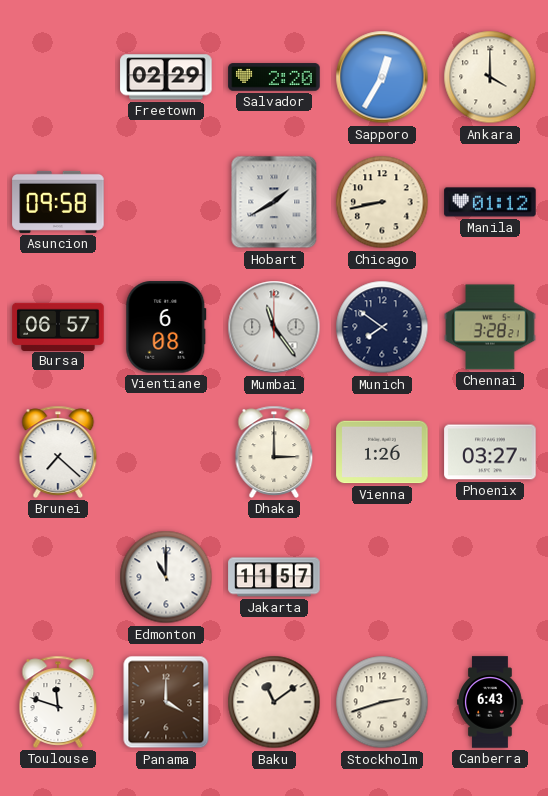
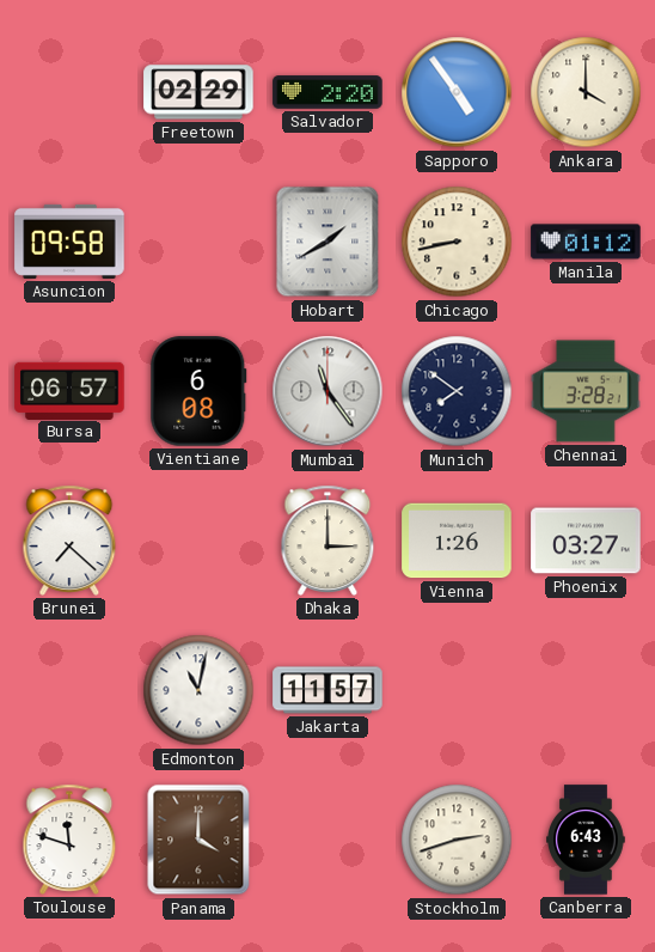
Sapporo: 12:35 -> 4:54 (457, 92)
Edmonton: 11:00 -> 11:02 (198, 690)
Baku: 11:09 -> none (274, 702)
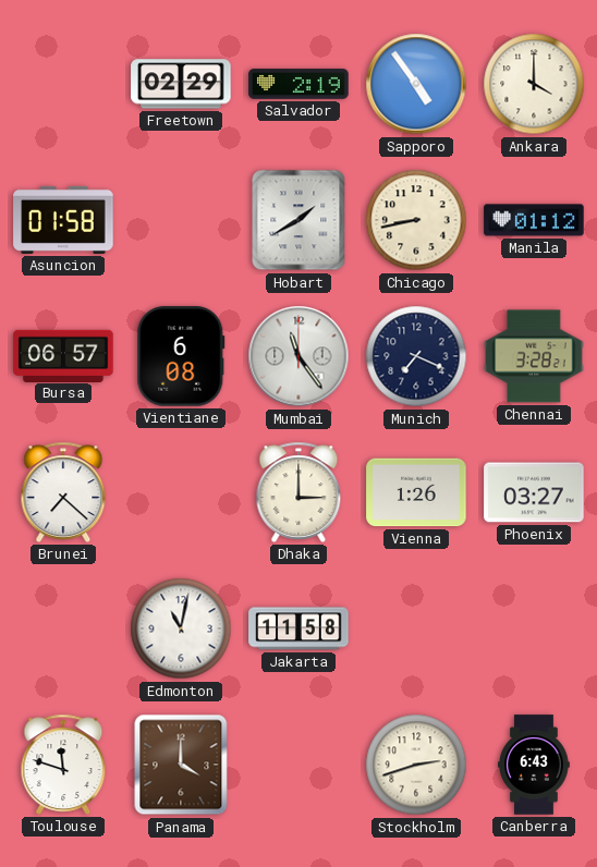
Salvador: 2:20 -> 2:19 (298, 84)
Asuncion: 09:58 -> 01:58 (63, 220)
Munich: 7:51 -> 7:19 (416, 356)
Jakarta: 11:57 -> 11:58 (298, 628)
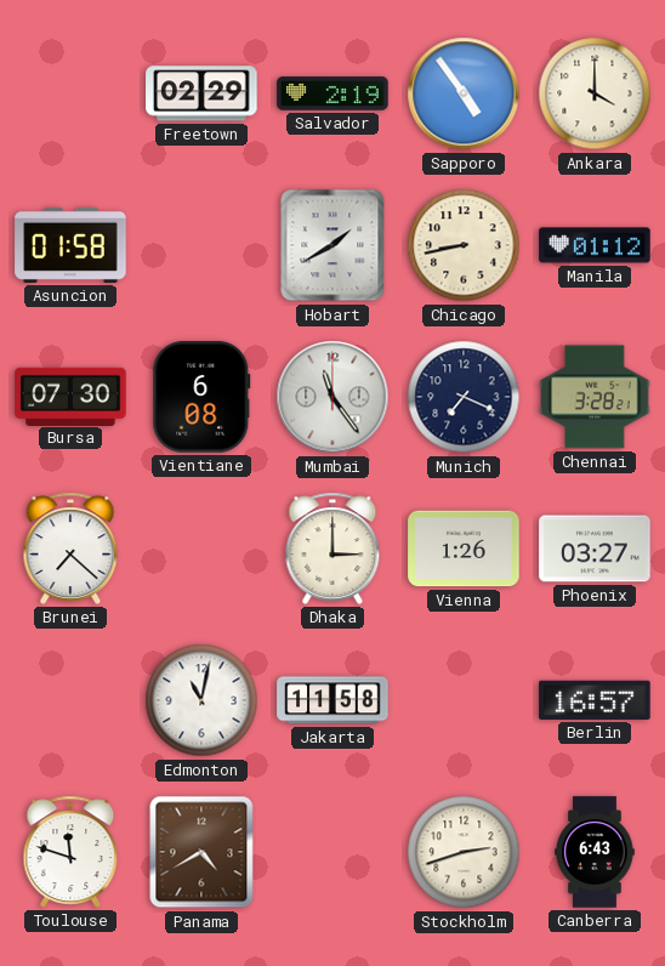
Bursa: 06:57 -> 07:30 (70, 396)
Berlin: none -> 16:57 (595, 700)
Panama: 4:00 -> 4:40 (201, 852)
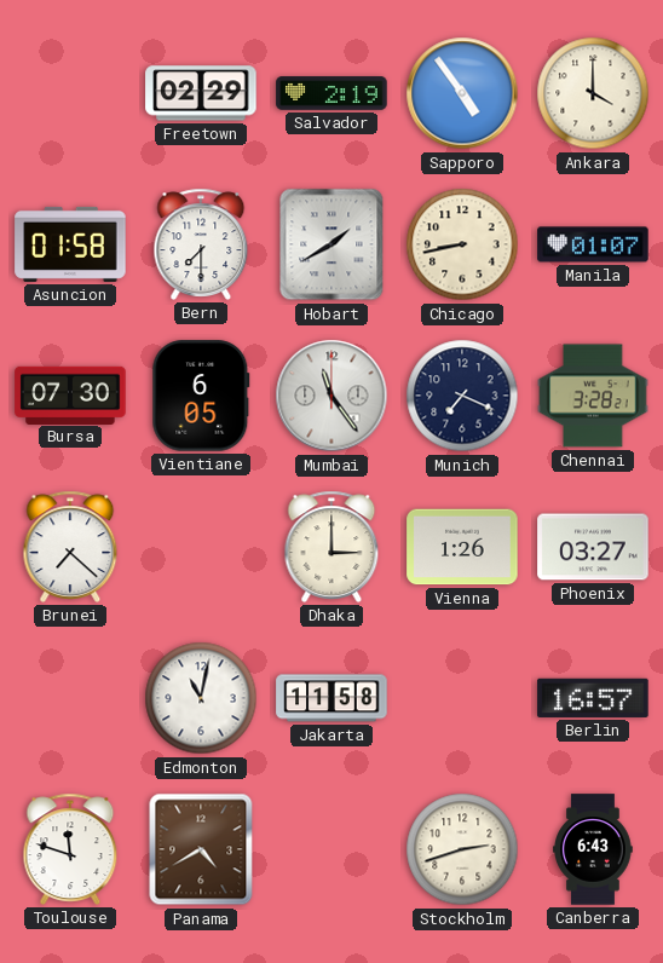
Bern: none -> 7:30 (201, 244)
Manila: 01:12 -> 01:07 (593, 244)
Vientiane: 6:08 -> 6:05 (201, 396)
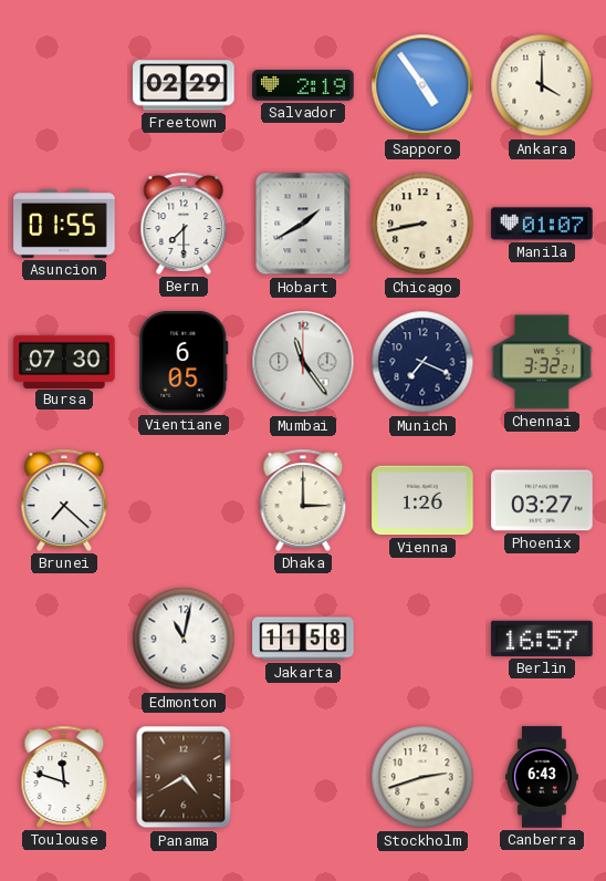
Asuncion: 01:58 -> 01:55 (64, 224)
Chennai: 3:28 -> 3:32 (542, 362)
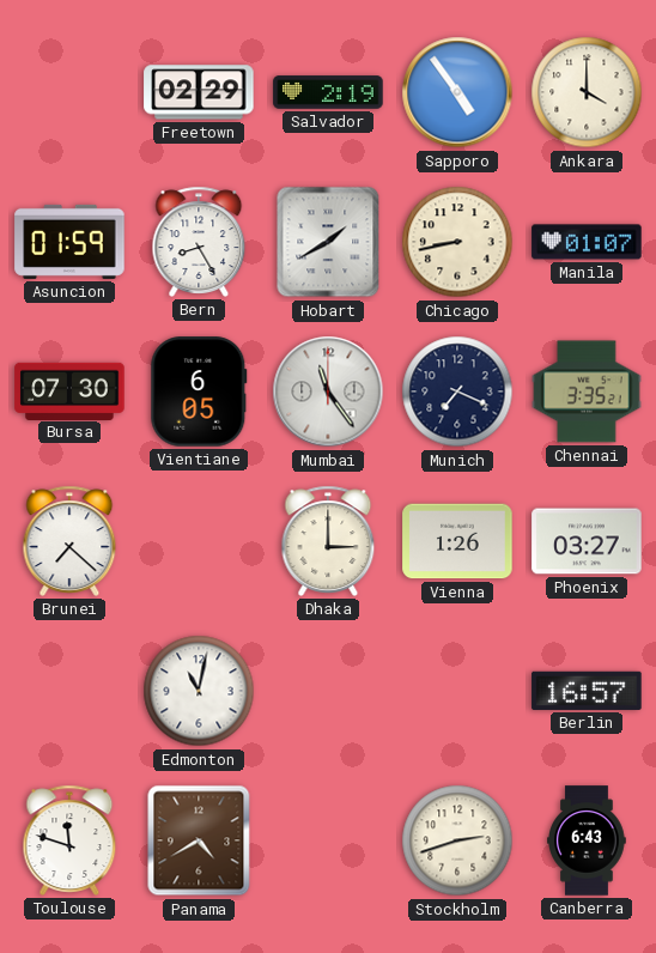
Asuncion: 01:55 -> 01:59 (69, 242)
Bern: 7:30 -> 8:25 (199, 242)
Chennai: 3:32 -> 3:35 (587, 391)
Jakarta: 11:58 -> none (303, 639)
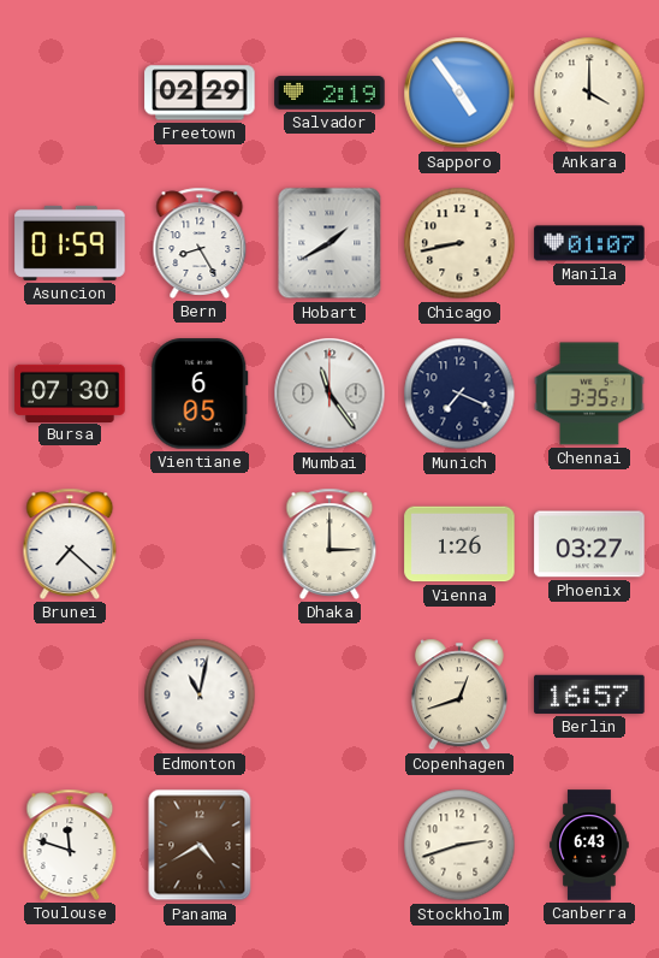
Copenhagen: none -> 12:42 (459, 694)
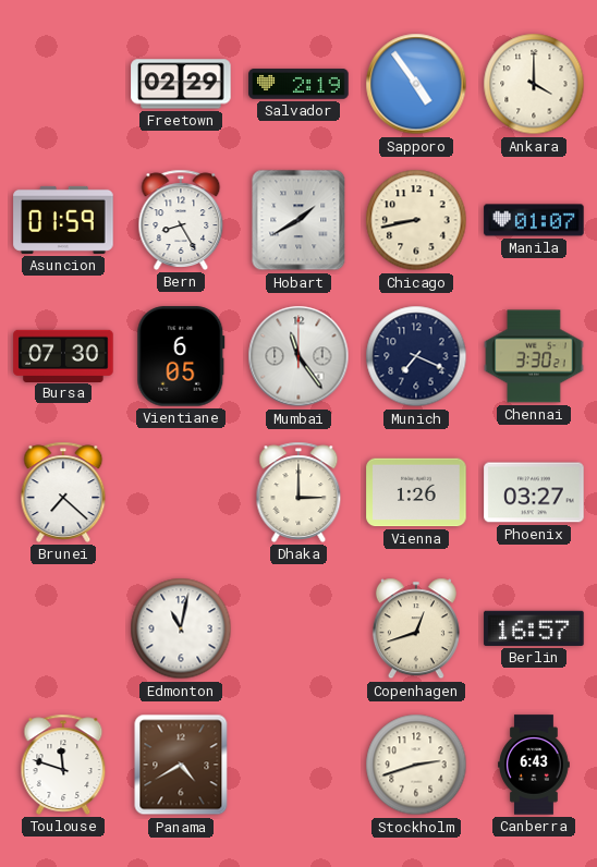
Chennai: 3:35 -> 3:30 (534, 356)
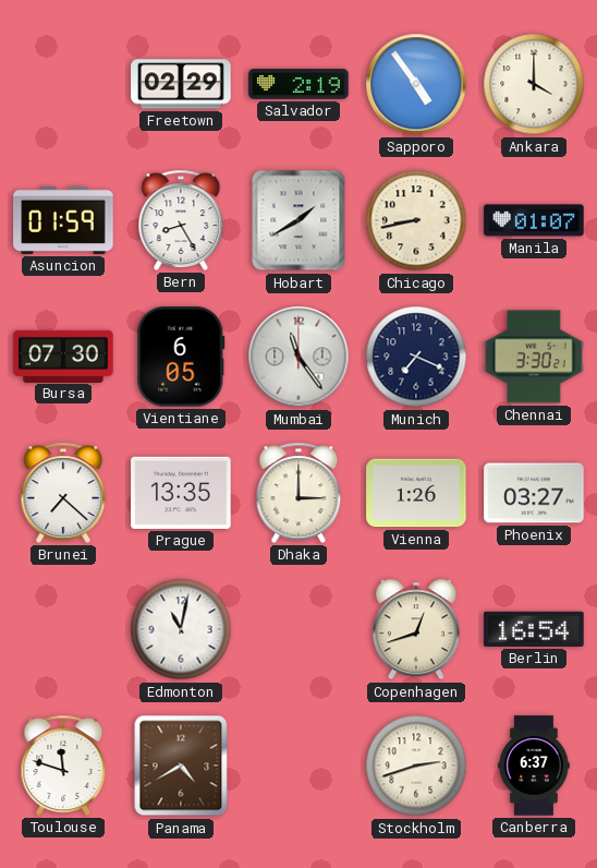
Prague: none -> 13:35 (181, 493)
Berlin: 16:57 -> 16:54 (534, 629)
Canberra: 6:43 -> 6:37 (534, 765)
